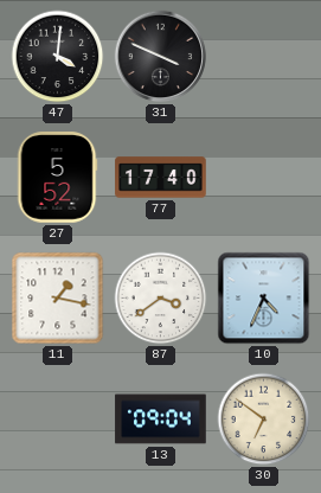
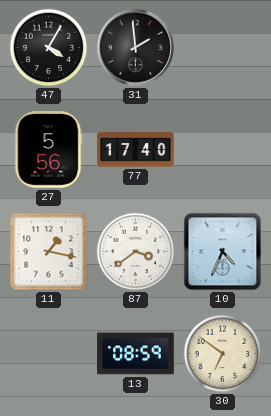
47: 4:01 -> 4:05 (49, 48)
31: 3:49 -> 1:59 (136, 48)
27: 5:52 -> 5:56 (48, 150)
13: 09:04 -> 08:59 (136, 354)
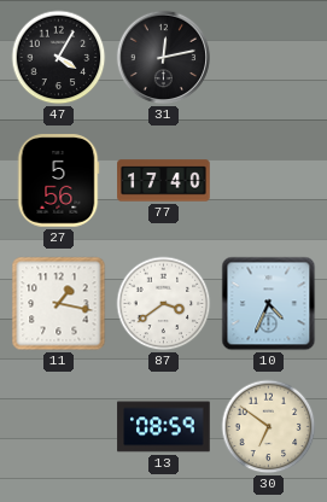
31: 1:59 -> 12:13 (164, 58)
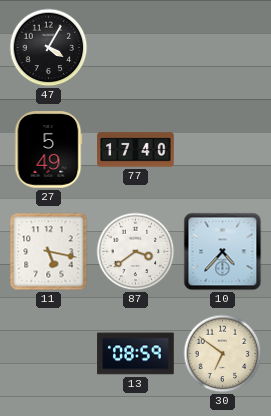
31: 12:13 -> none (164, 58)
27: 5:56 -> 5:49 (48, 150)
11: 1:17 -> 5:17 (49, 252)
10: 4:34 -> 4:37 (223, 252)
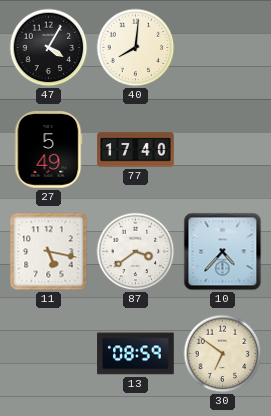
40: none -> 8:01 (136, 48)
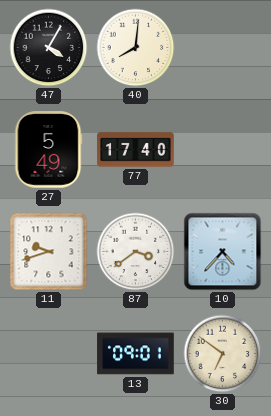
11: 5:17 -> 9:42 (49, 252)
13: 08:59 -> 09:01 (136, 354)
